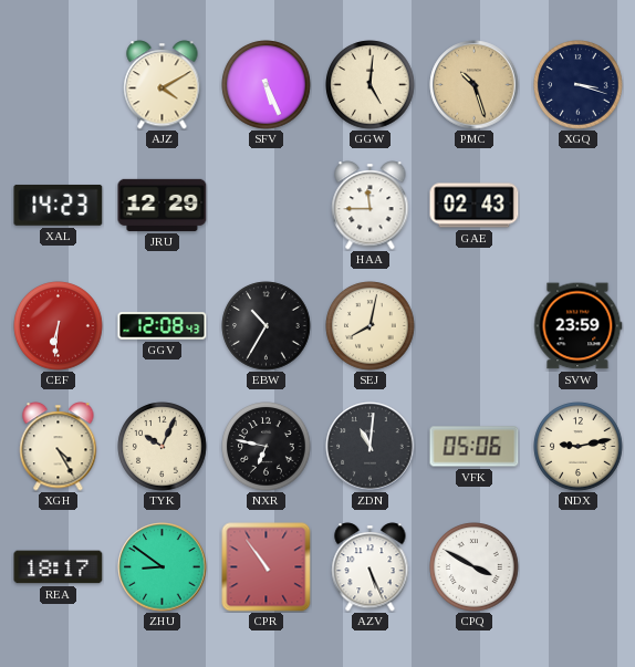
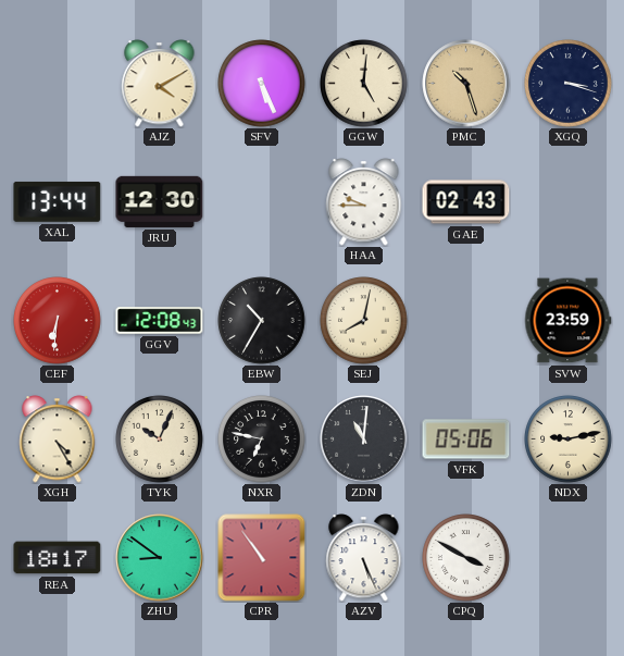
XAL: 14:23 -> 13:44 (58, 201)
JRU: 12:29 -> 12:30 (160, 201)
HAA: 11:45 -> 9:45 (364, 202)
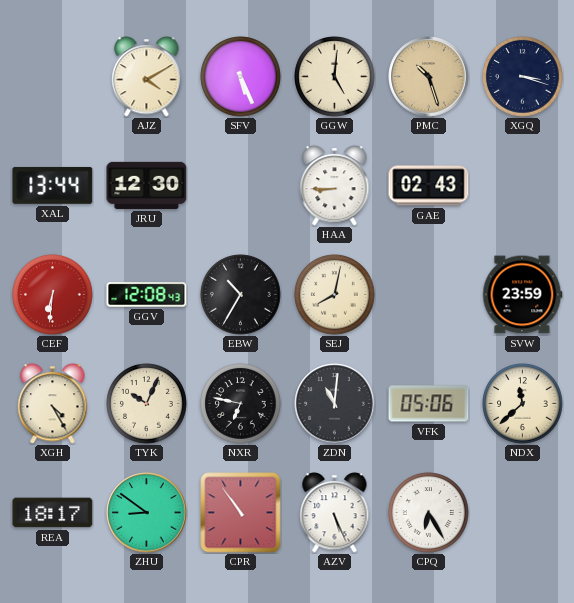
HAA: 9:45 -> 8:45 (335, 186)
NDX: 9:13 -> 11:38 (523, 404)
CPQ: 3:50 -> 6:25 (429, 513)
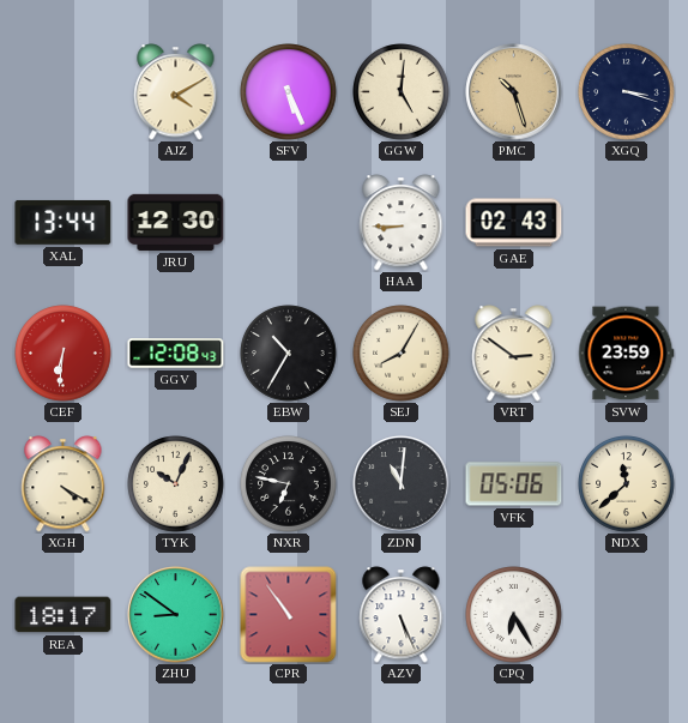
SEJ: 8:02 -> 8:05 (402, 354)
VRT: none -> 2:51 (514, 354)
XGH: 4:25 -> 4:20 (64, 484)
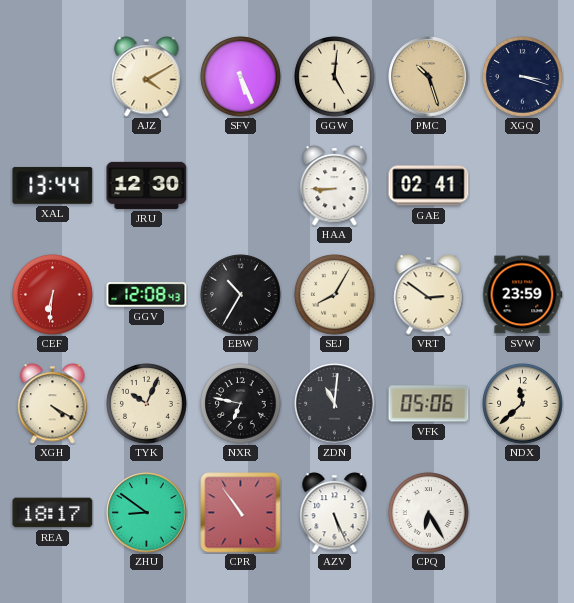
GAE: 02:43 -> 02:41 (429, 186)
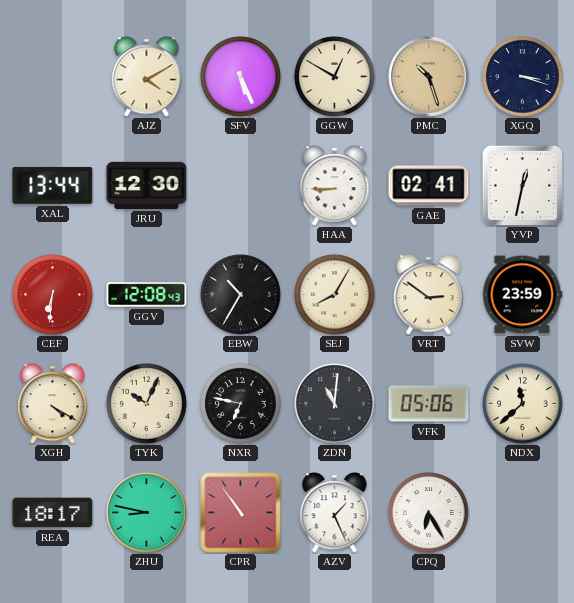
GGW: 5:01 -> 12:50 (335, 77)
YVP: none -> 12:32 (522, 185)
ZHU: 8:51 -> 8:47 (147, 513)
AZV: 5:26 -> 1:26 (335, 513)
